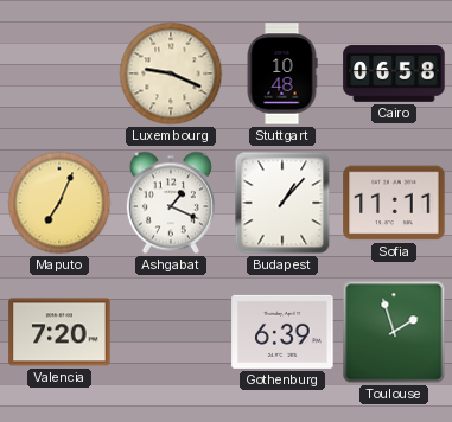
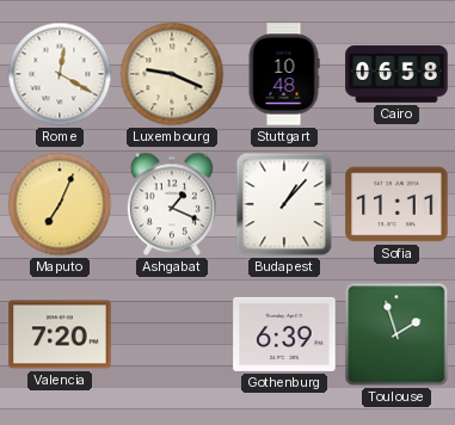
Rome: none -> 12:20 (60, 74)
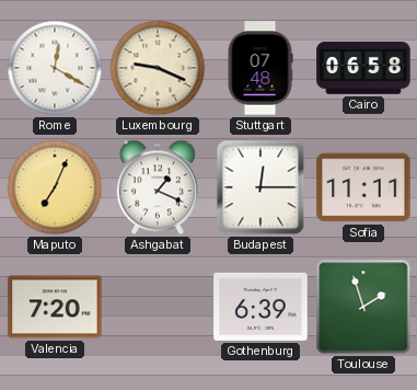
Stuttgart: 10:48 -> 07:48 (260, 68)
Budapest: 1:07 -> 12:15 (260, 187)
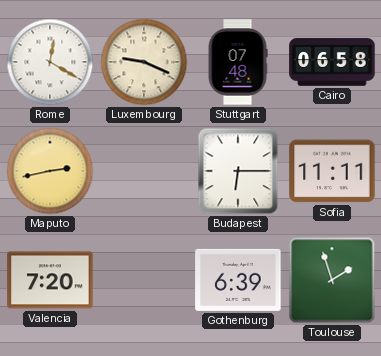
Maputo: 7:04 -> 2:43 (50, 171)
Ashgabat: 1:19 -> none (158, 187)
Budapest: 12:15 -> 6:15 (238, 171)
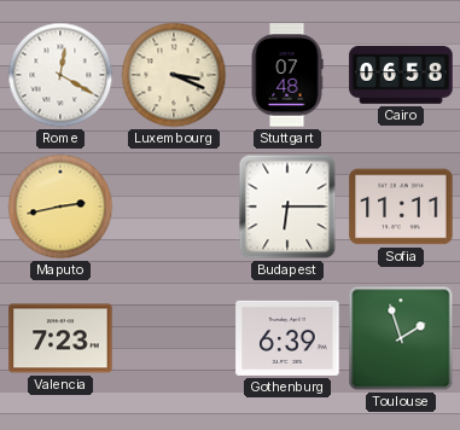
Luxembourg: 9:19 -> 3:19 (174, 75)
Valencia: 7:20 -> 7:23 (60, 338)
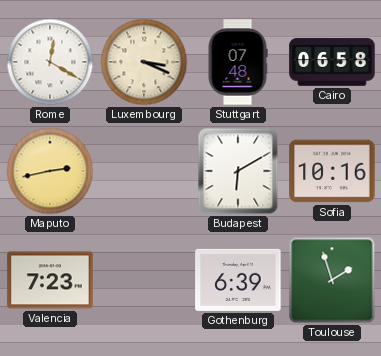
Budapest: 6:15 -> 6:10 (238, 171)
Sofia: 11:11 -> 10:16 (332, 171)
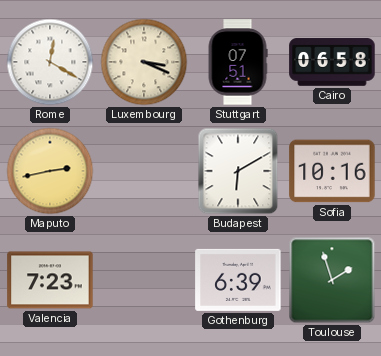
Stuttgart: 07:48 -> 07:51 (238, 62)
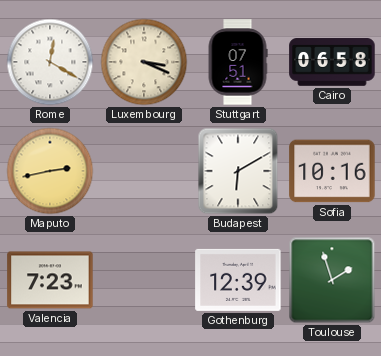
Gothenburg: 6:39 -> 12:39 (238, 280)
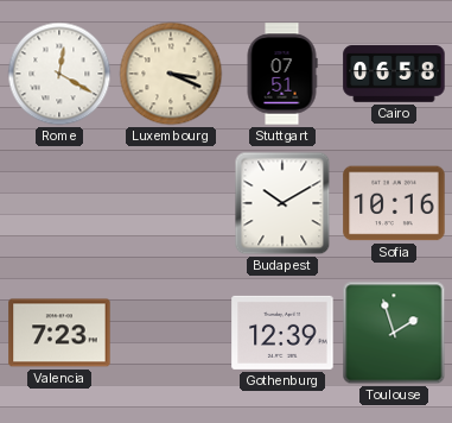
Maputo: 2:43 -> none (50, 171)
Budapest: 6:10 -> 10:10 (282, 203)
